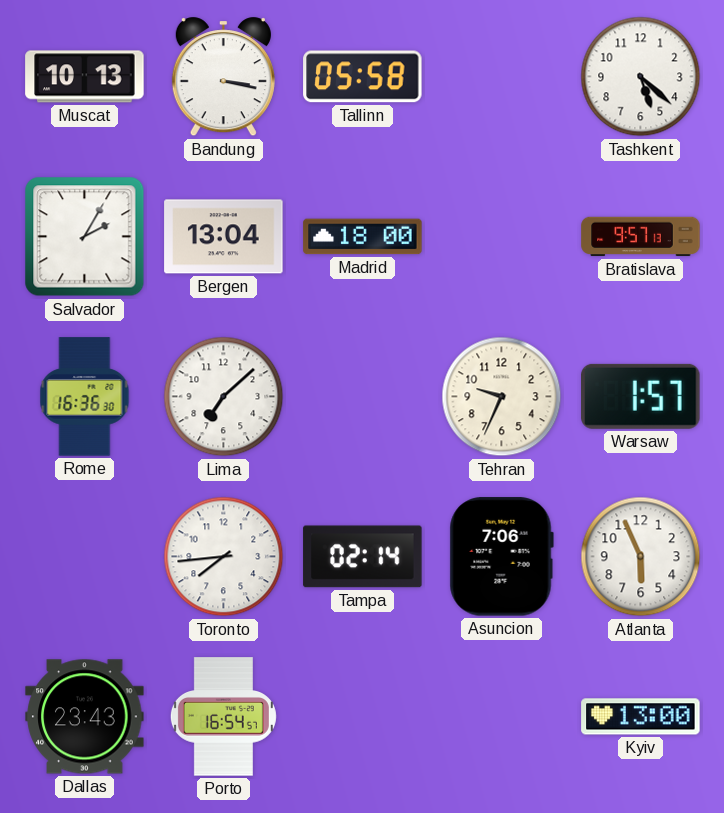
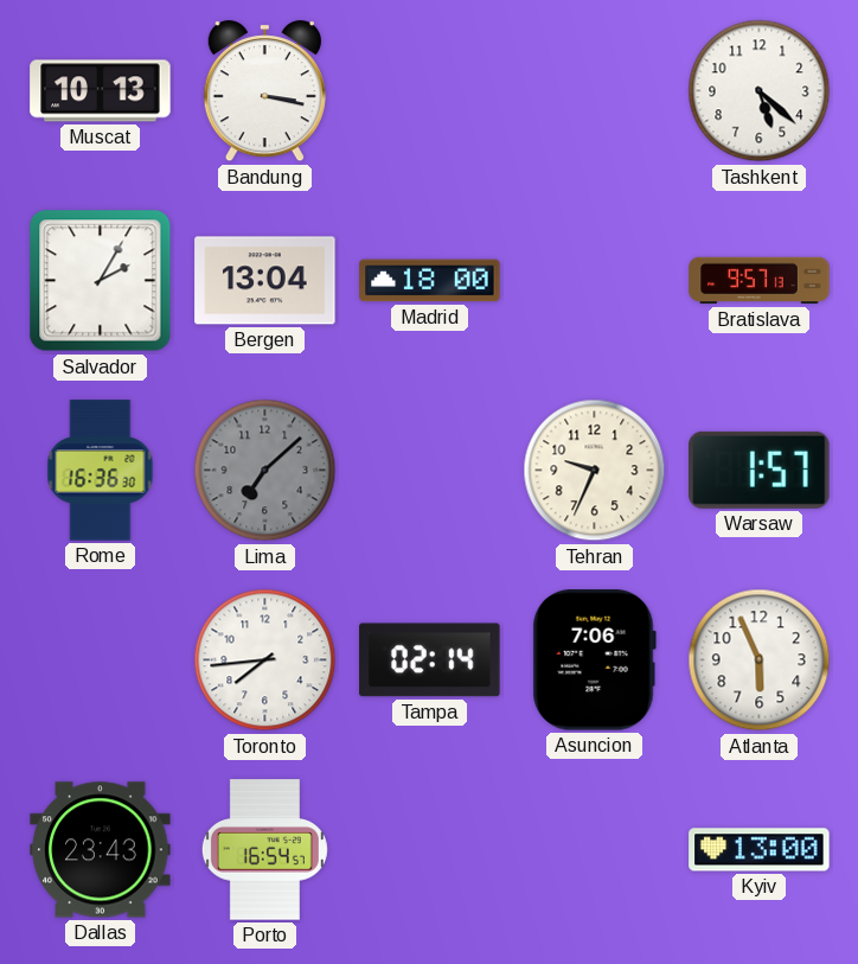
Tallinn: 05:58 -> none (363, 77)
Lima dial: white -> grey (265, 471)
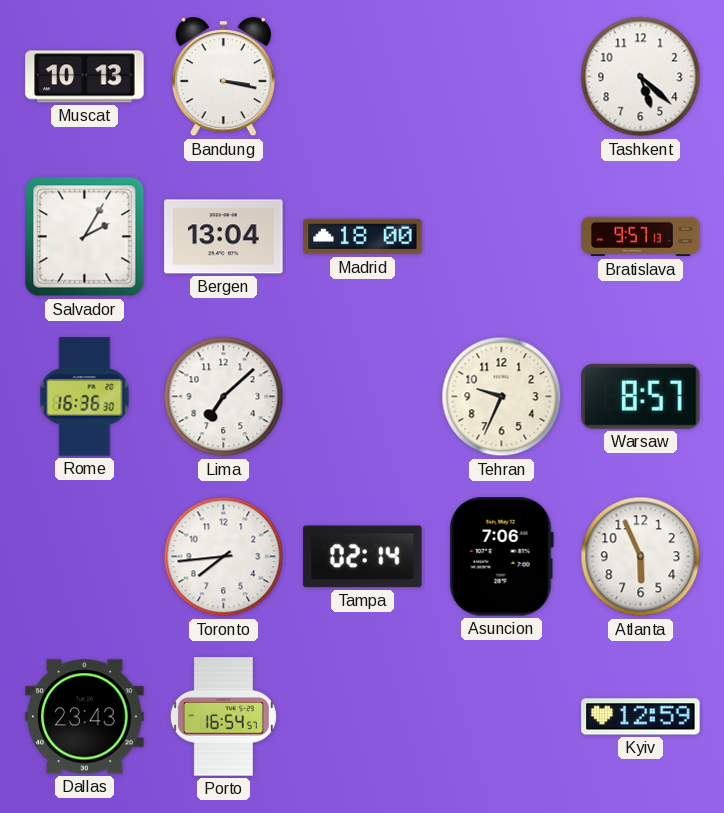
Lima dial: grey -> white (224, 397)
Warsaw: 1:57 -> 8:57 (641, 396)
Kyiv: 13:00 -> 12:59 (641, 717)
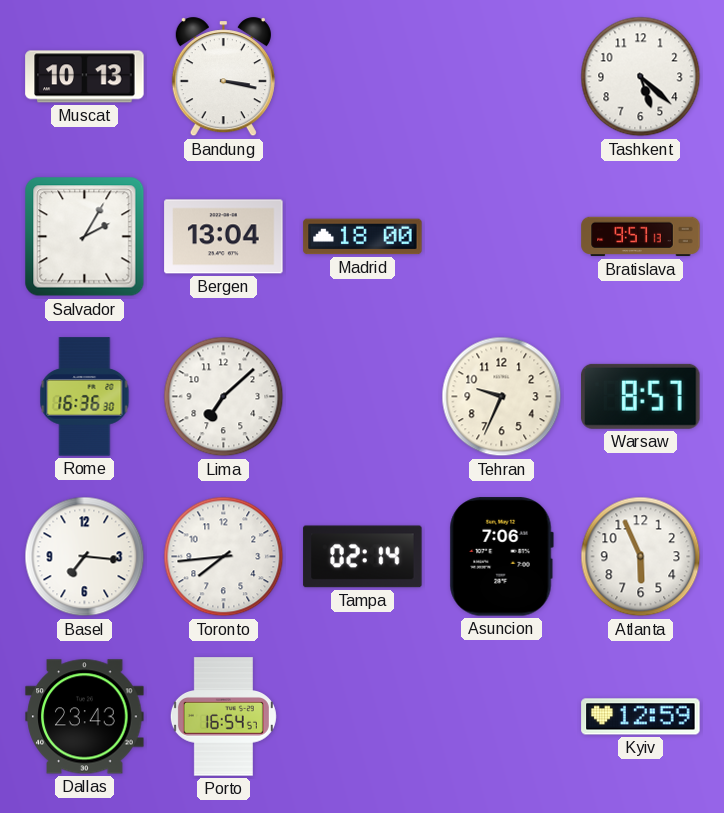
Basel: none -> 7:16 (85, 557)
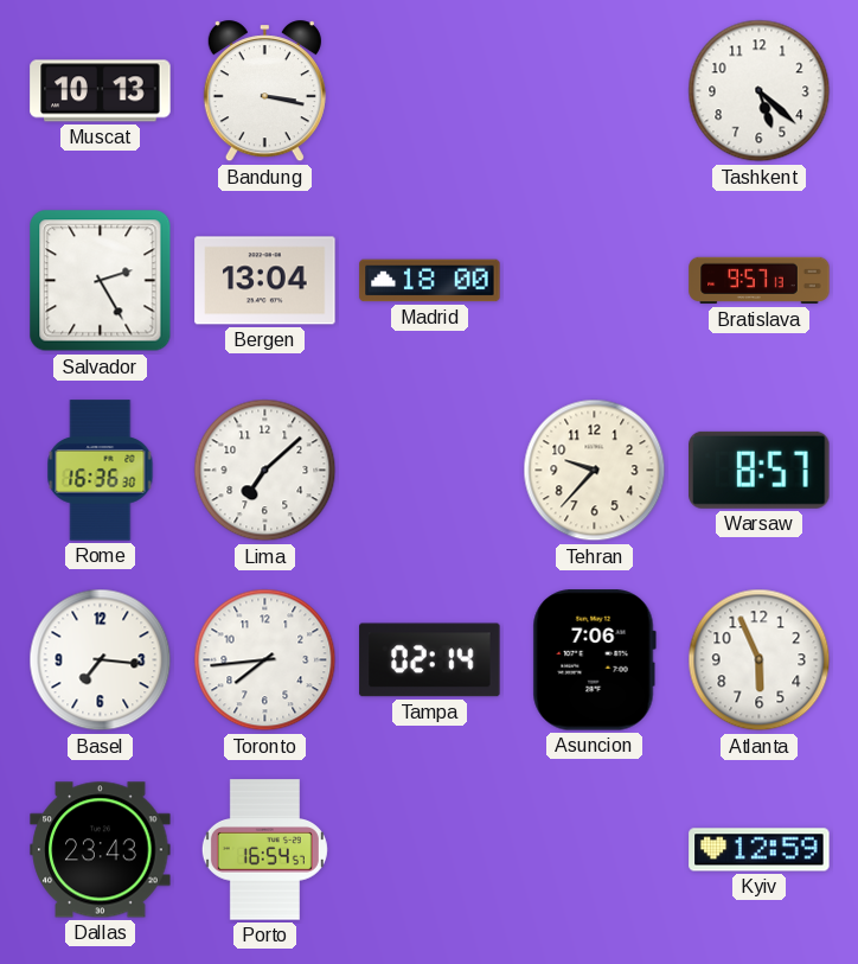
Salvador: 2:05 -> 2:25 (101, 281)
Tehran: 9:34 -> 9:37 (595, 471)
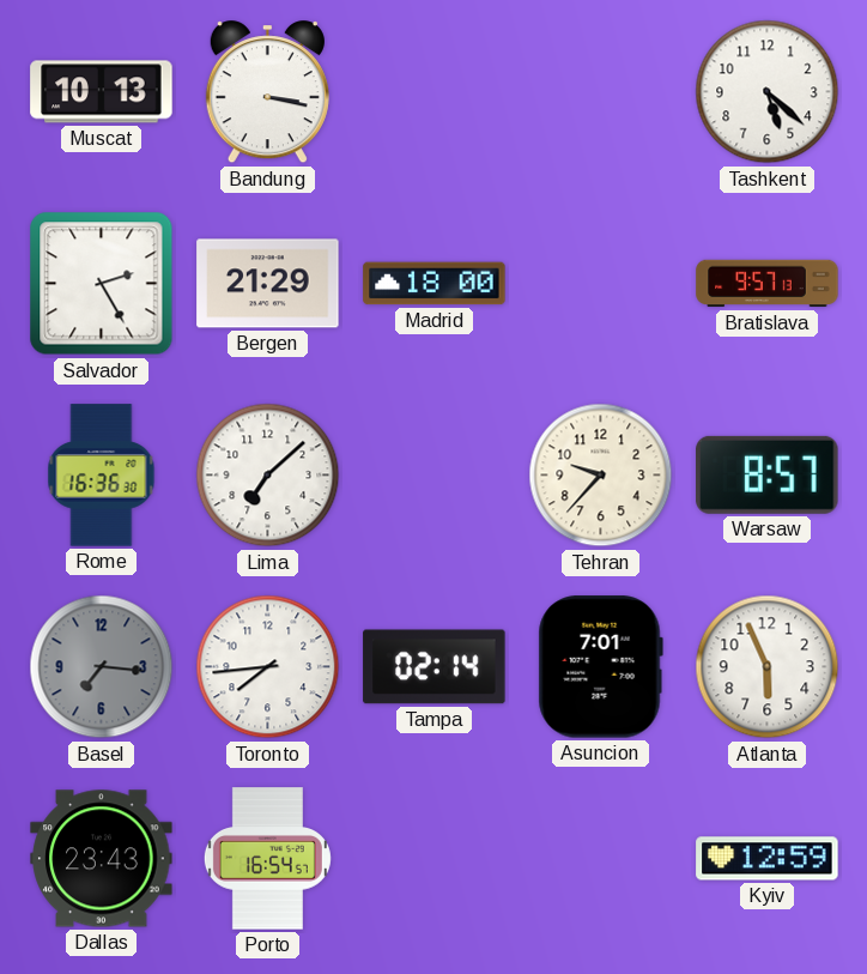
Bergen: 13:04 -> 21:29 (268, 284)
Basel dial: white -> grey (102, 667)
Asuncion: 7:06 -> 7:01 (600, 667)
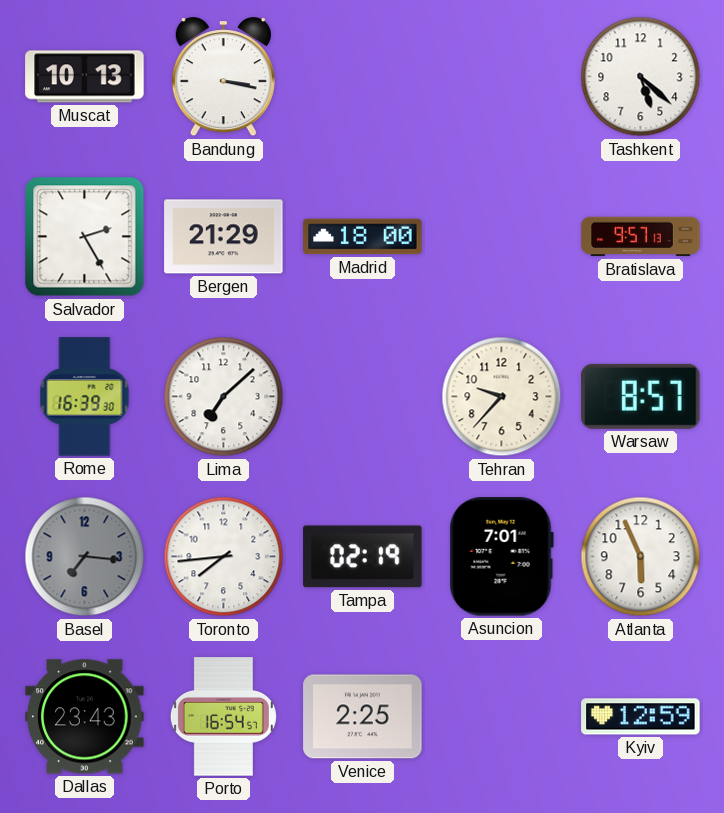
Rome: 16:36 -> 16:39 (85, 397)
Tampa: 02:14 -> 02:19 (363, 557)
Venice: none -> 2:25 (363, 717)
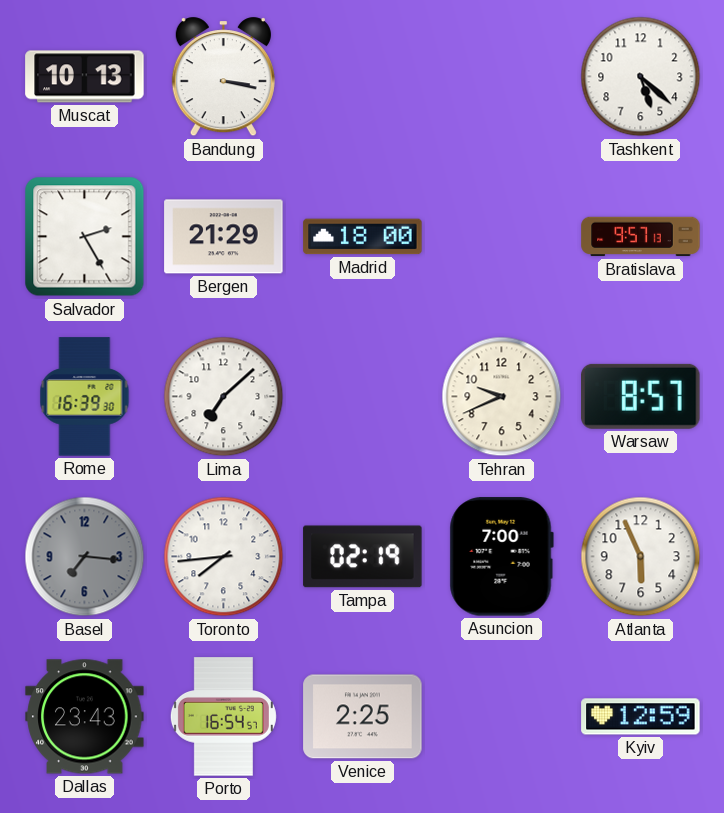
Tehran: 9:37 -> 9:41 (502, 397)
Asuncion: 7:01 -> 7:00 (501, 557)
